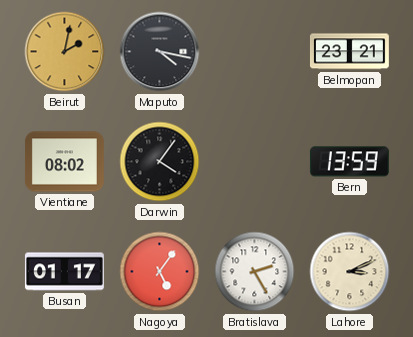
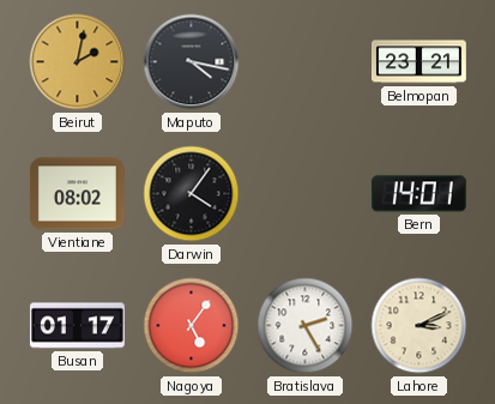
Bern: 13:59 -> 14:01 (418, 194)
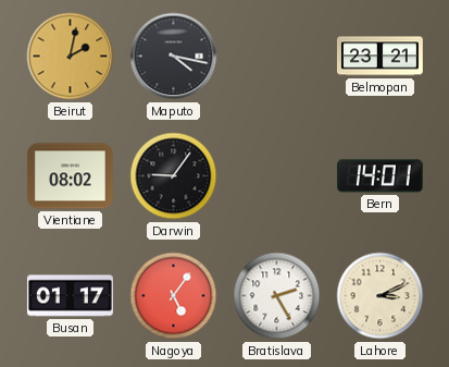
Darwin: 4:06 -> 9:06 (174, 176)
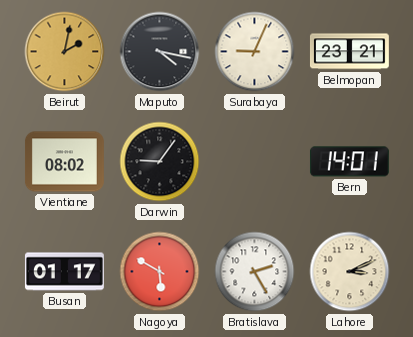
Surabaya: none -> 9:04 (255, 52)
Nagoya: 5:06 -> 5:50 (160, 272)
